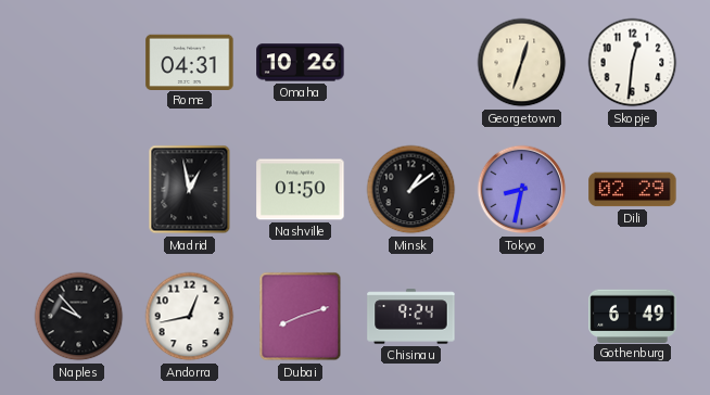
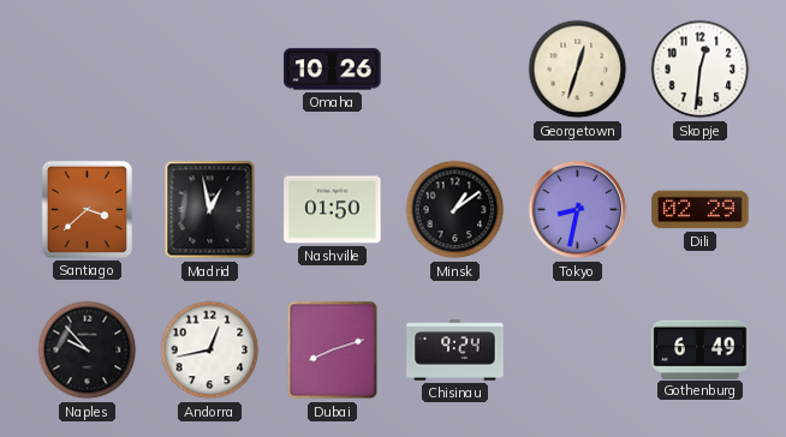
Rome: 04:31 -> none (190, 62)
Santiago: none -> 3:38 (87, 209)
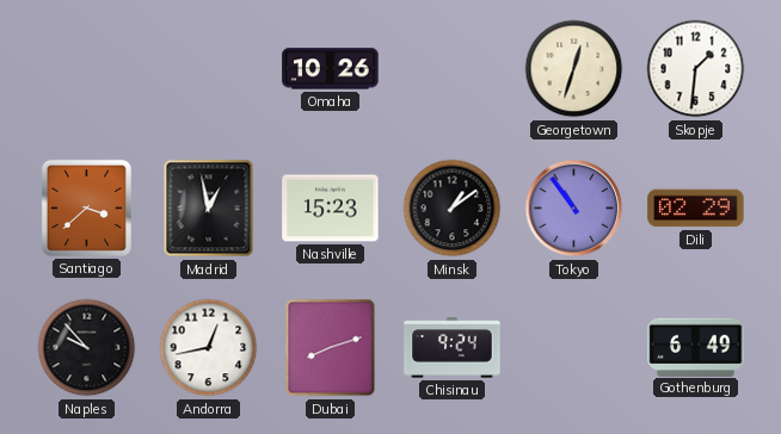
Skopje: 12:31 -> 1:31 (696, 69)
Nashville: 01:50 -> 15:23 (331, 209)
Tokyo: 8:32 -> 10:54 (574, 209)
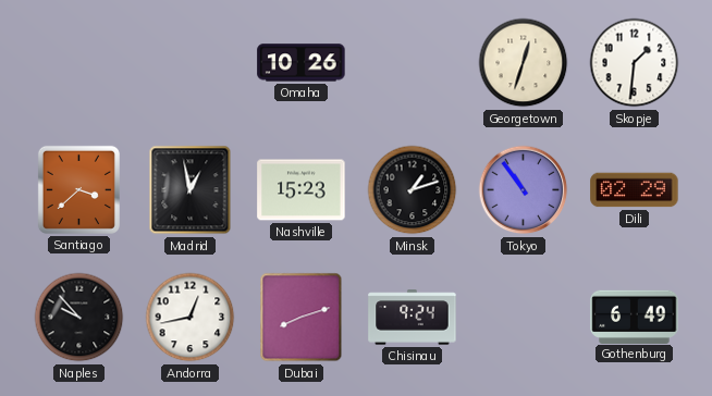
Minsk: 1:09 -> 1:12 (413, 190)
